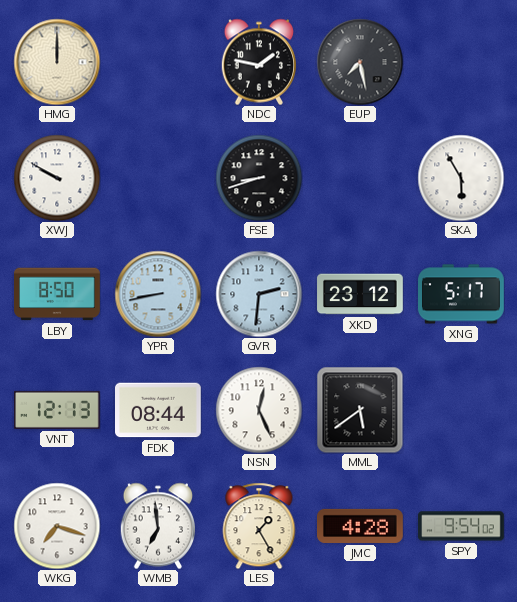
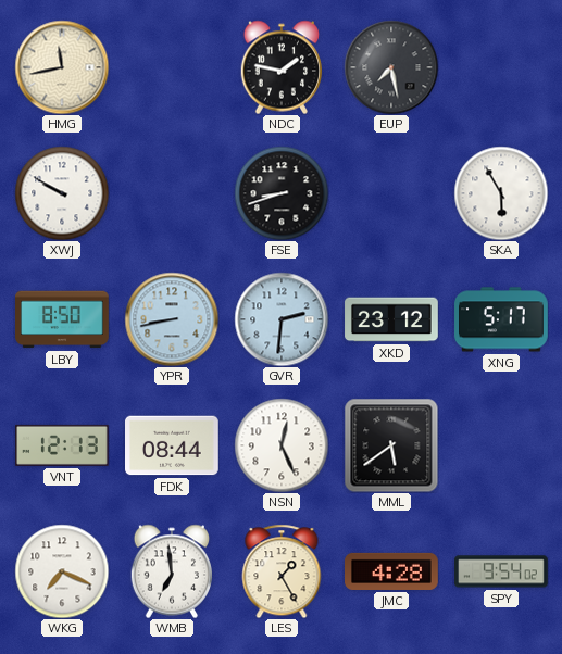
HMG: 12:00 -> 11:43 (62, 67)
WKG: 7:18 -> 7:19 (62, 571)
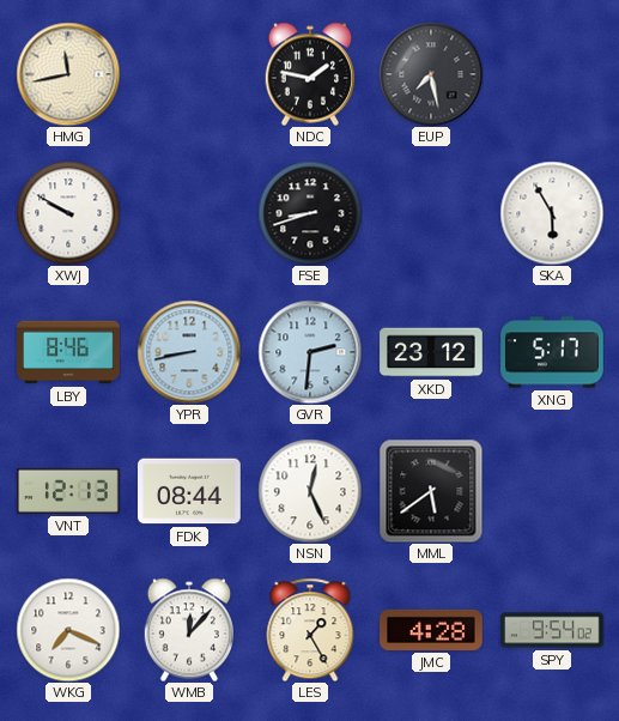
LBY: 8:50 -> 8:46 (69, 352)
WMB: 6:59 -> 12:07 (188, 630)
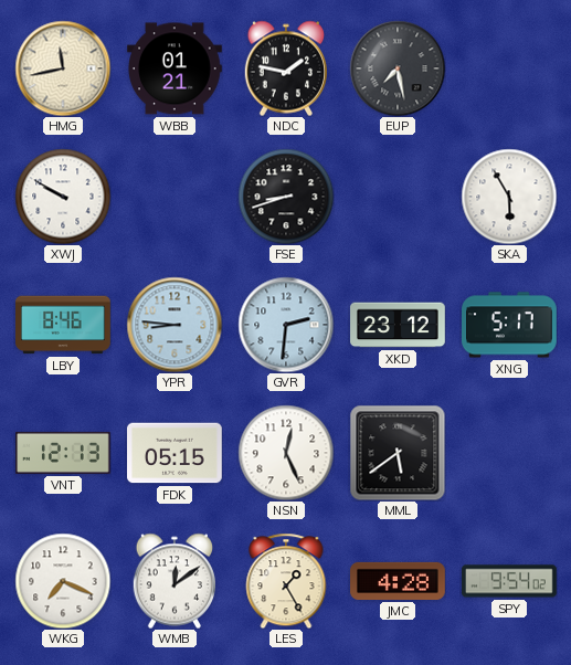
WBB: none -> 01:21 (176, 68)
YPR: 8:43 -> 8:46 (175, 325)
FDK: 08:44 -> 05:15 (176, 453)
WMB: 12:07 -> 12:09 (173, 581)
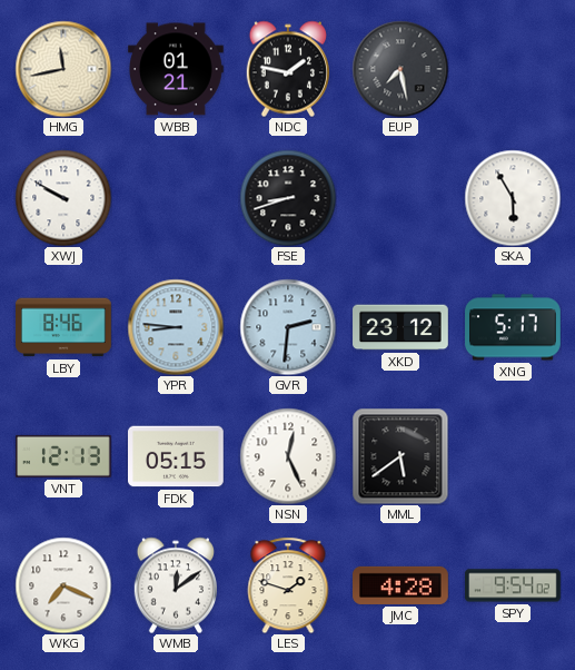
LES: 1:25 -> 1:48 (288, 585)
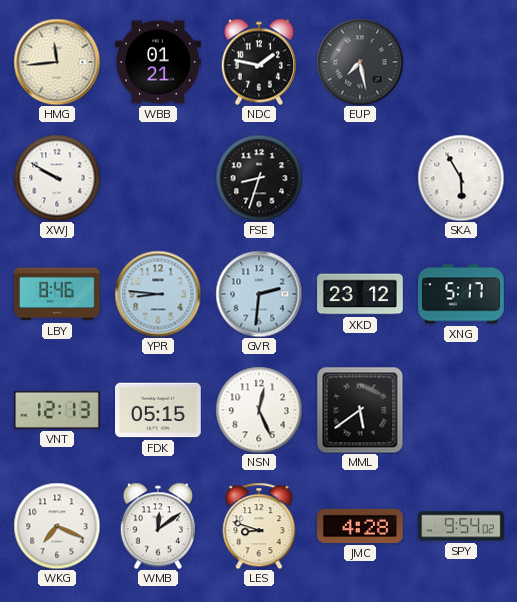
HMG: 11:43 -> 11:44 (57, 62)
FSE: 8:42 -> 8:33 (259, 178)
LES: 1:48 -> 8:48 (259, 526)
